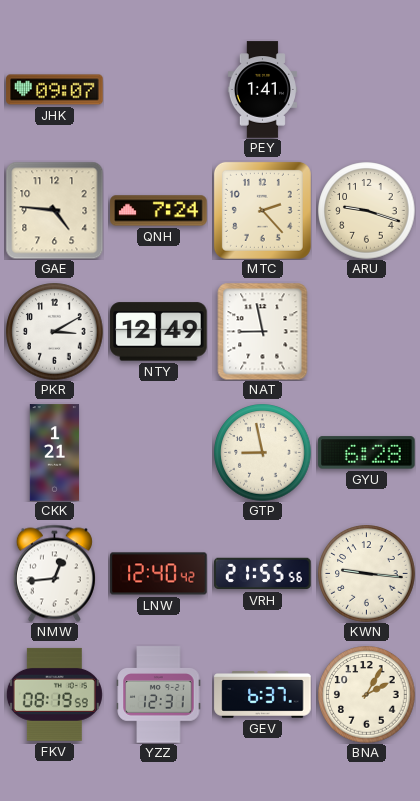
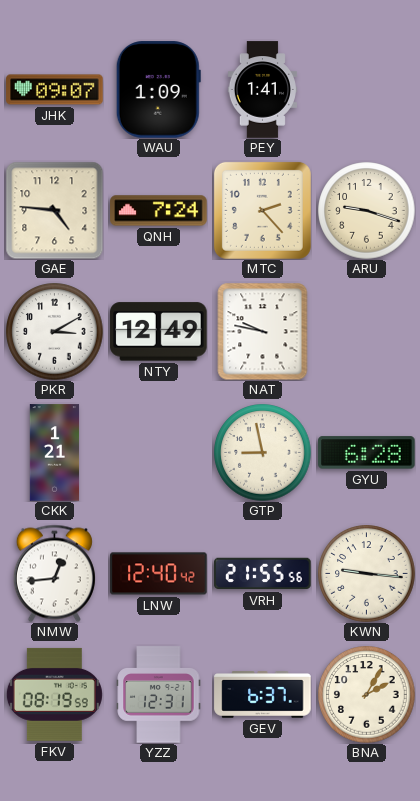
WAU: none -> 1:09 (158, 90)
NAT: 8:58 -> 9:47 (263, 331)
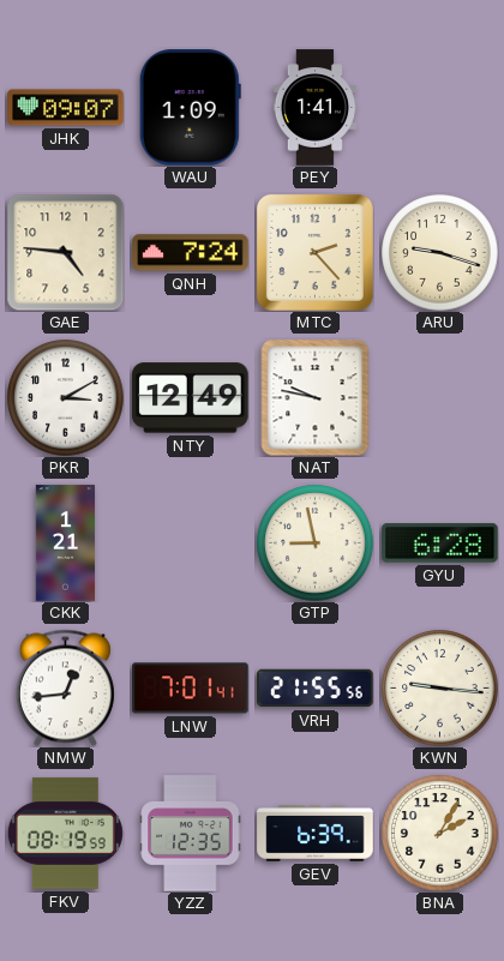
LNW: 12:40 -> 7:01 (191, 689)
YZZ: 12:31 -> 12:35 (191, 834)
GEV: 6:37 -> 6:39 (316, 834)
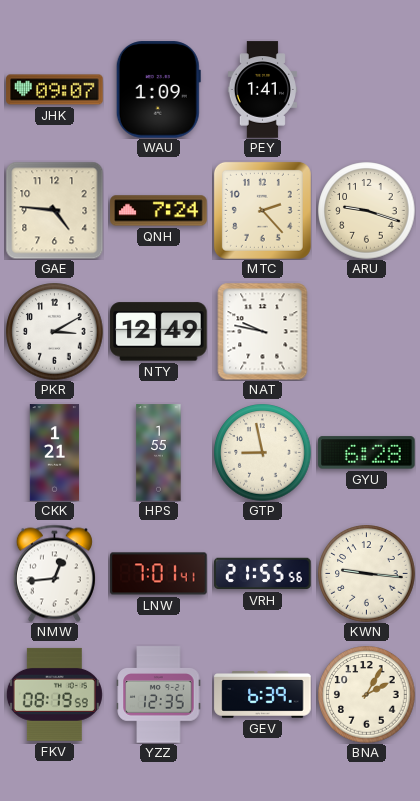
HPS: none -> 1:55 (159, 453)
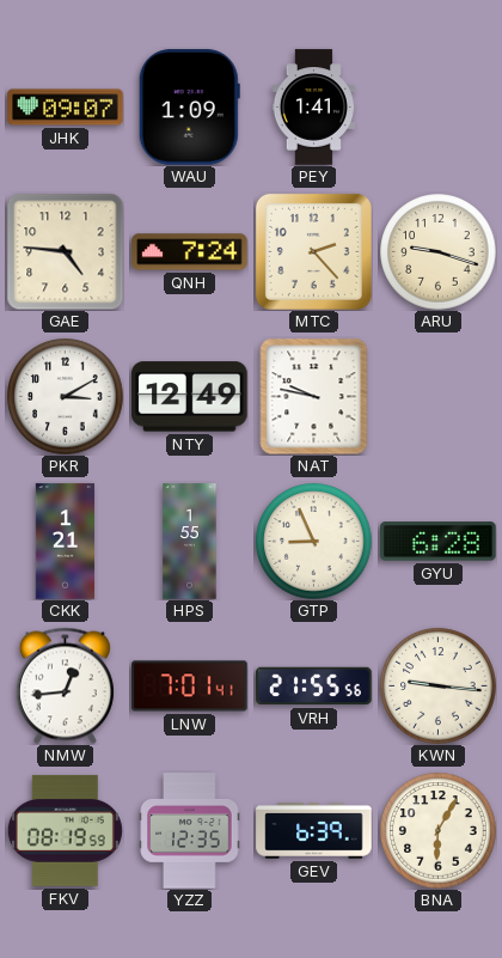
GTP: 8:58 -> 8:56 (314, 542)
BNA: 2:05 -> 6:05 (439, 831)
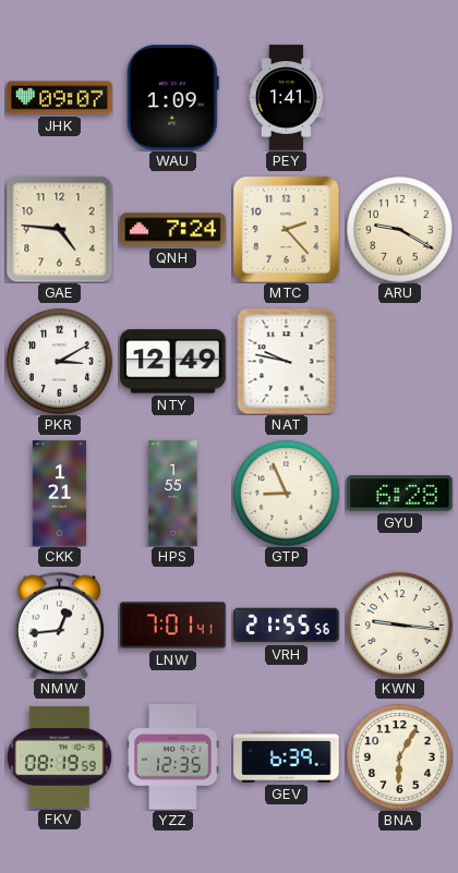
ARU: 9:18 -> 9:20 (400, 230)
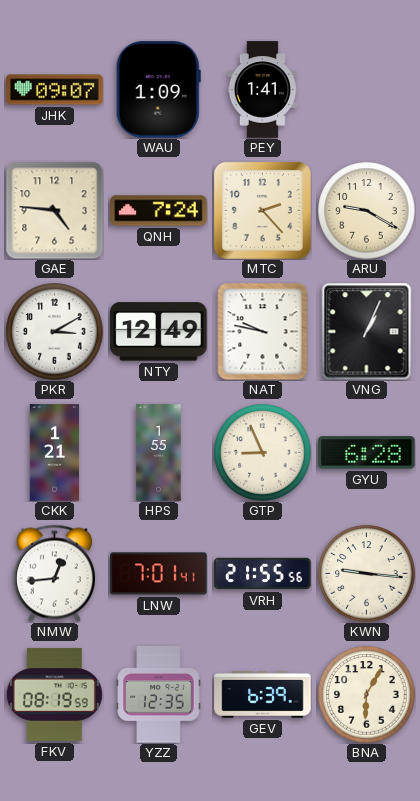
VNG: none -> 1:04 (367, 331)
